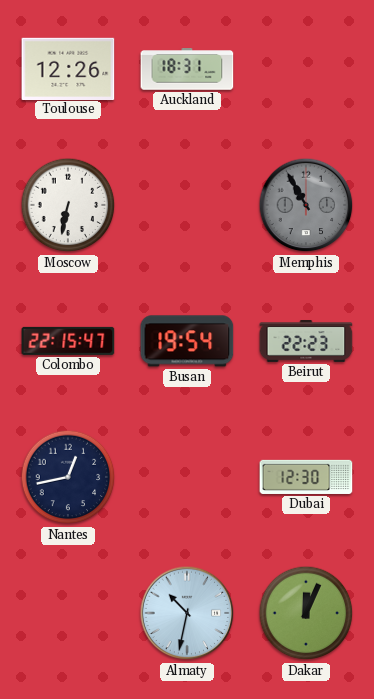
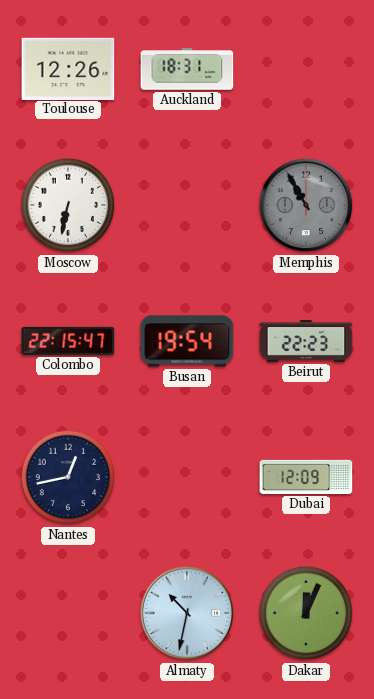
Dubai: 12:30 -> 12:09 (306, 477)
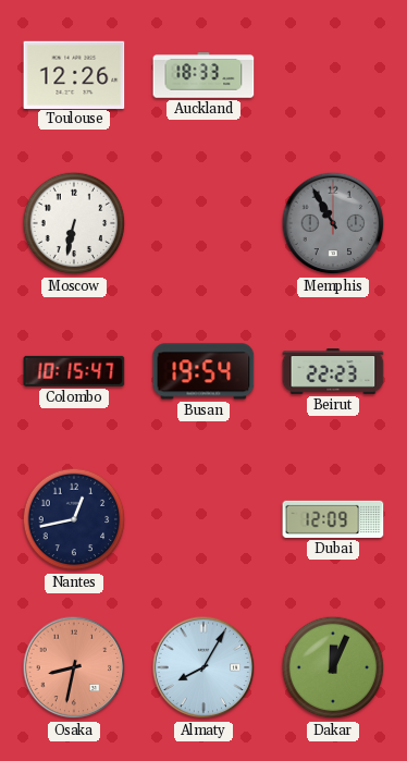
Auckland: 18:31 -> 18:33 (203, 75)
Colombo: 22:15 -> 10:15 (74, 371)
Osaka: none -> 8:32 (74, 667)
Almaty: 10:32 -> 8:05 (203, 667)
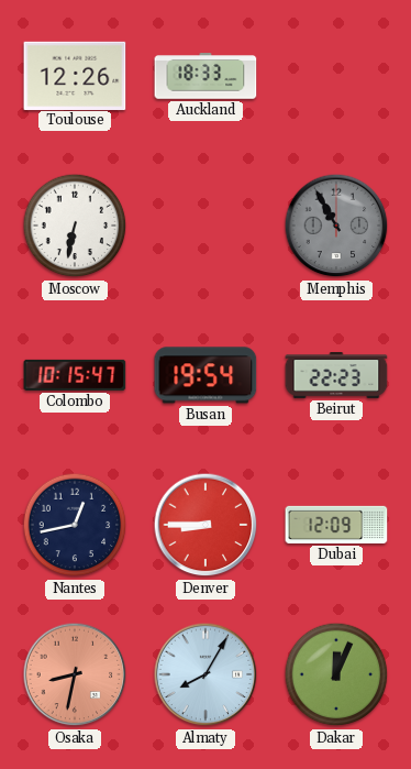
Denver: none -> 8:45 (205, 525)
